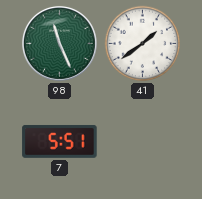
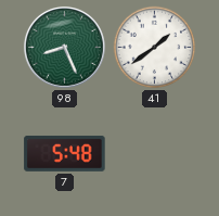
98: 11:26 -> 8:26 (64, 47)
7: 5:51 -> 5:48 (65, 154)
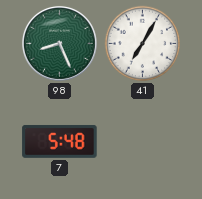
41: 1:39 -> 7:05 (143, 44)
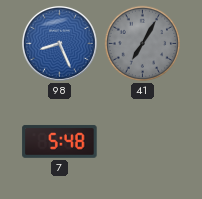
98 dial: green -> blue (59, 43)
41 dial: white -> grey (143, 44)
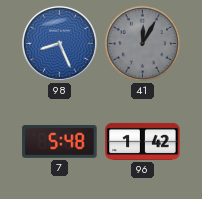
41: 7:05 -> 12:05 (143, 44)
96: none -> 1:42 (143, 141)
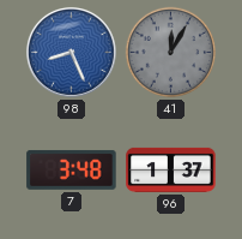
7: 5:48 -> 3:48 (72, 171)
96: 1:42 -> 1:37 (171, 169)
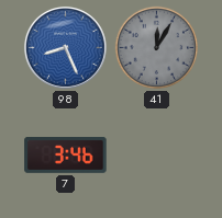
7: 3:48 -> 3:46 (66, 156)
96: 1:37 -> none (171, 169)
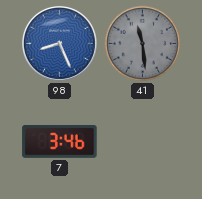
41: 12:05 -> 11:29 (143, 44)
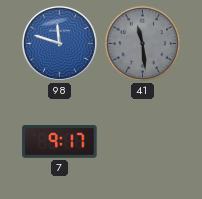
98: 8:26 -> 11:48 (59, 43)
7: 3:46 -> 9:17 (60, 142)
